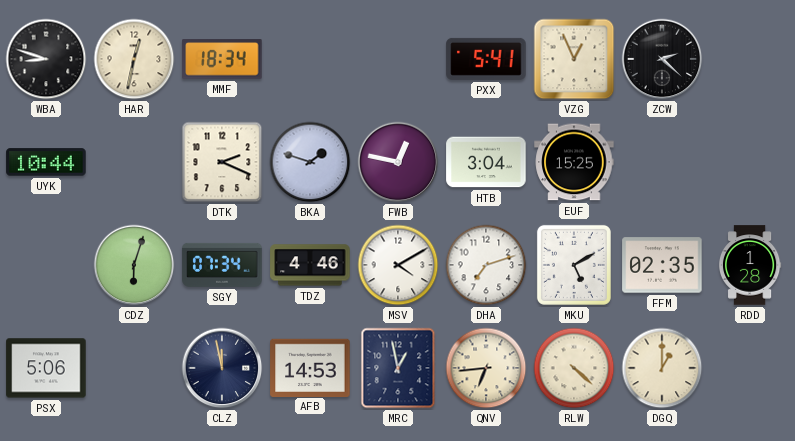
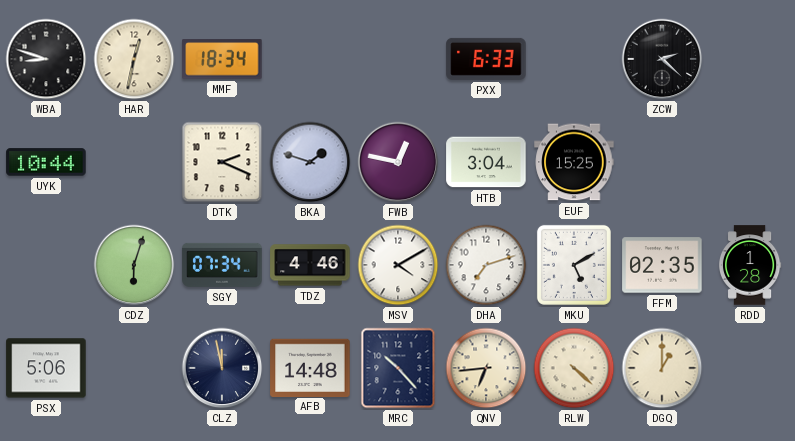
PXX: 5:41 -> 6:33 (486, 59)
VZG: 12:56 -> none (574, 59)
AFB: 14:53 -> 14:48 (310, 367)
MRC: 12:58 -> 10:23 (398, 368)
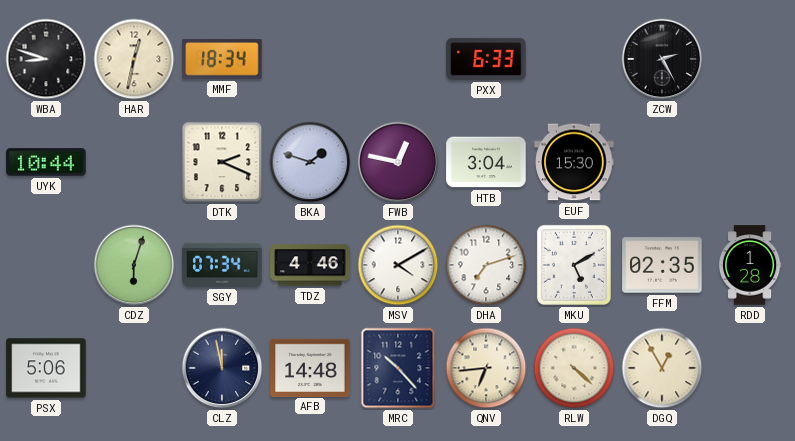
ZCW: 2:22 -> 2:25 (662, 59)
EUF: 15:25 -> 15:30 (574, 162)
DGQ: 1:00 -> 12:55 (662, 368)
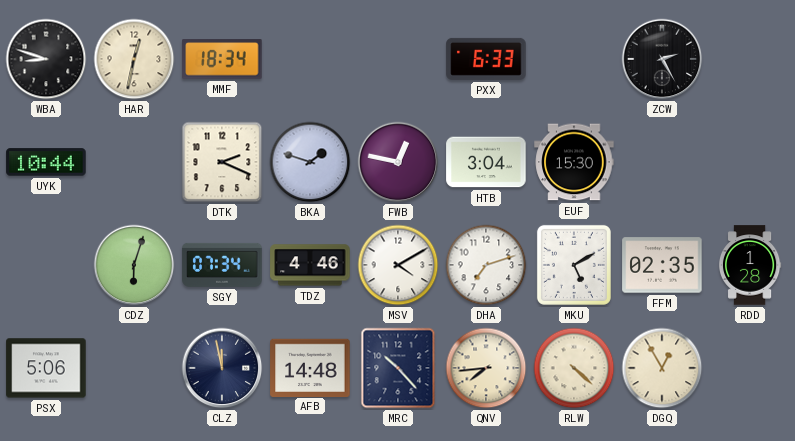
QNV: 6:44 -> 7:44 (486, 368)
